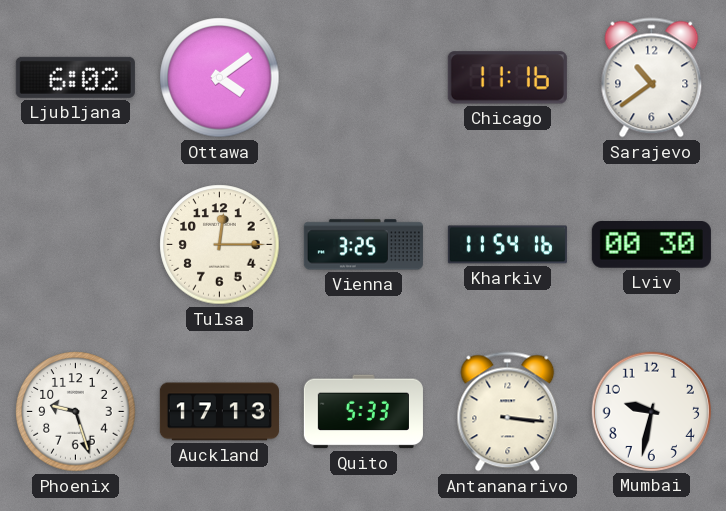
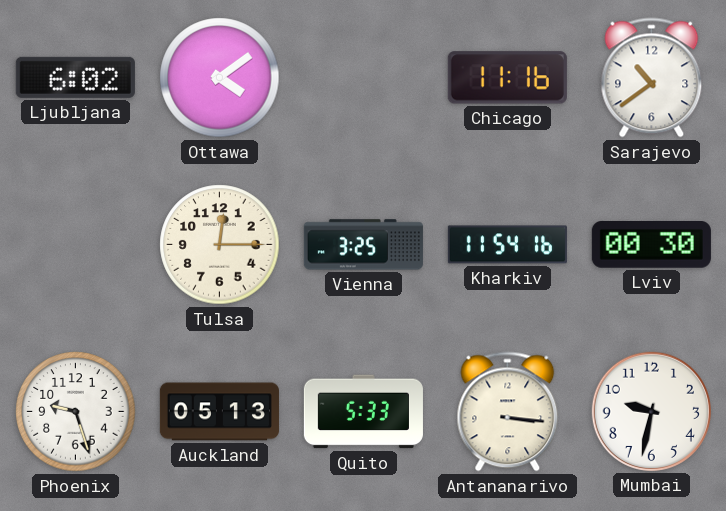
Auckland: 17:13 -> 05:13 (219, 412)
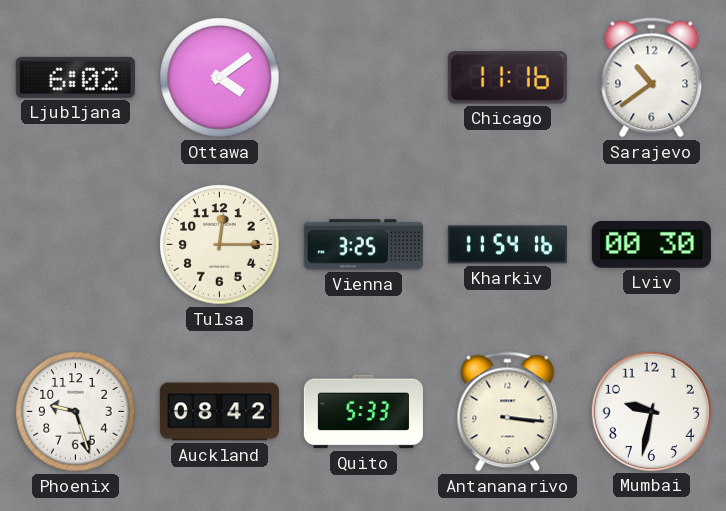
Auckland: 05:13 -> 08:42 (219, 412)
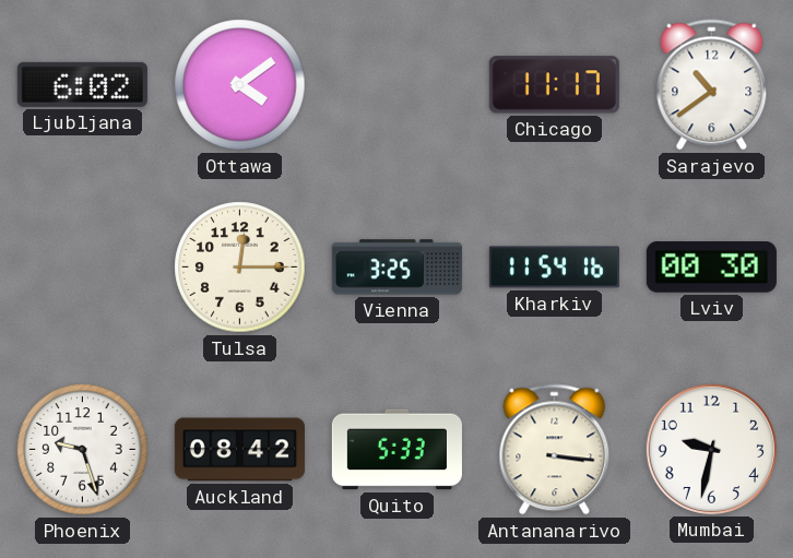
Chicago: 11:16 -> 11:17 (554, 85)
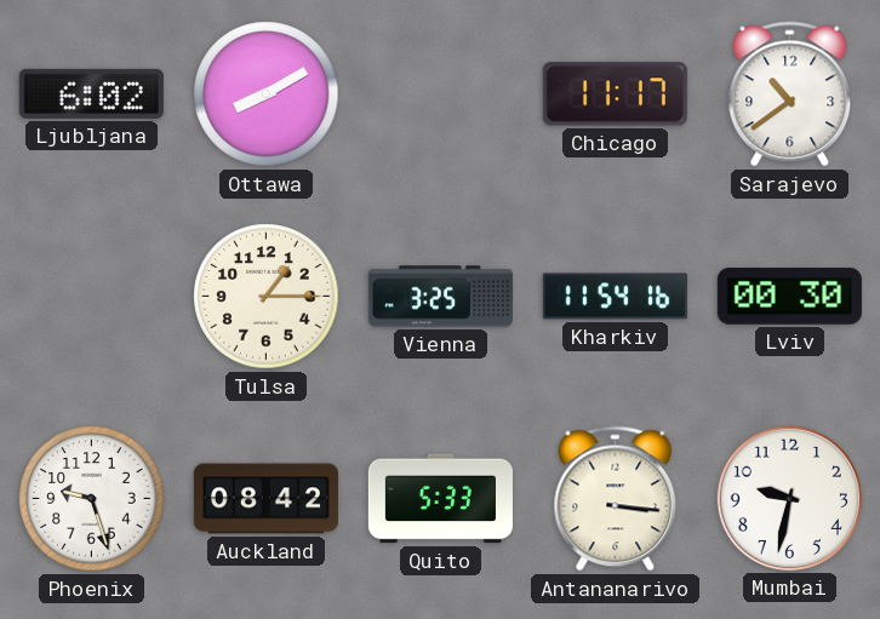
Ottawa: 4:09 -> 8:10 (267, 94)
Tulsa: 12:15 -> 1:15 (267, 297)
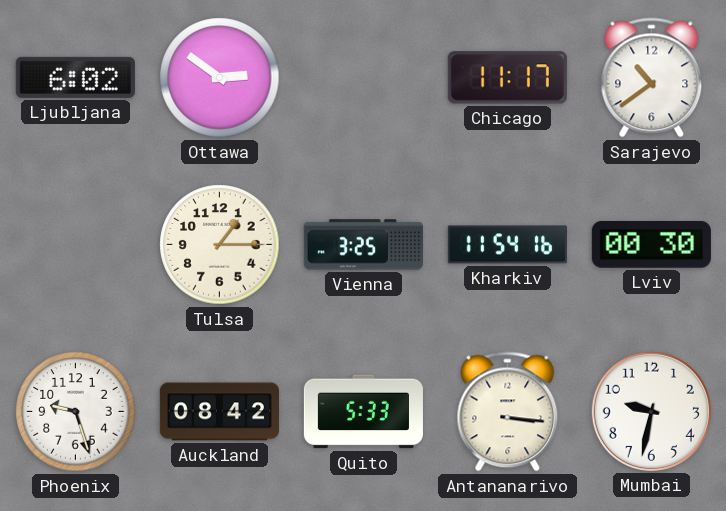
Ottawa: 8:10 -> 2:51 (220, 78)
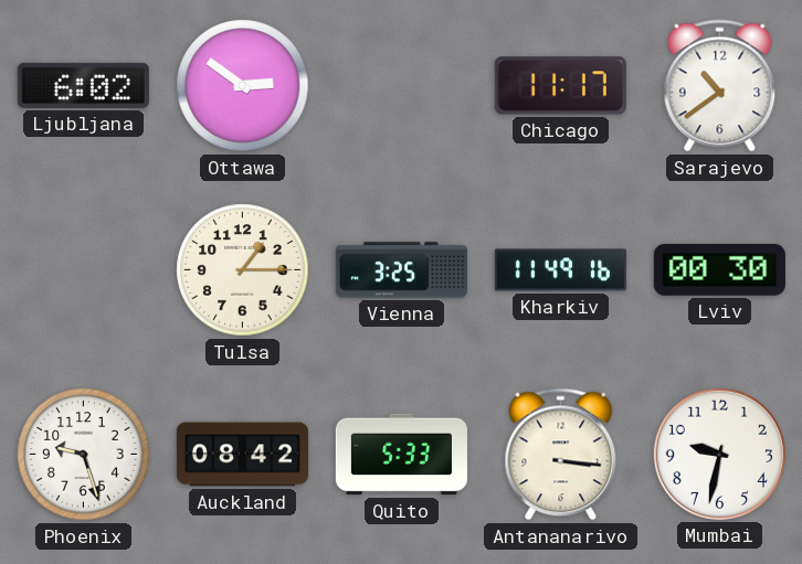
Kharkiv: 11:54 -> 11:49 (560, 270)
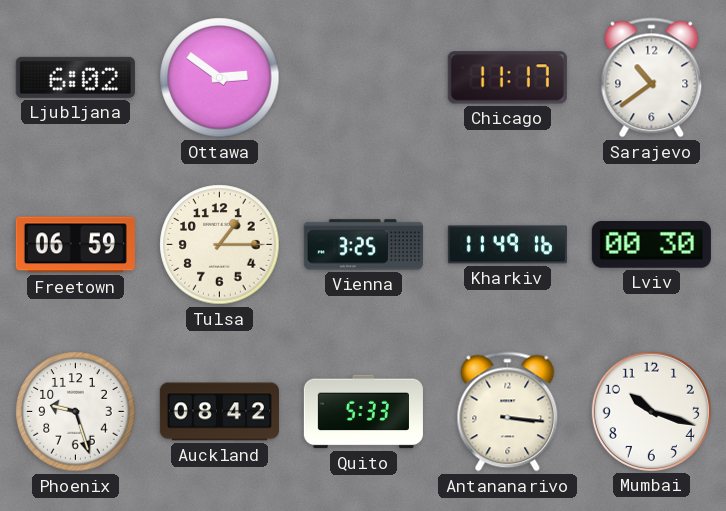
Freetown: none -> 06:59 (75, 245)
Mumbai: 9:32 -> 10:18 (651, 411)
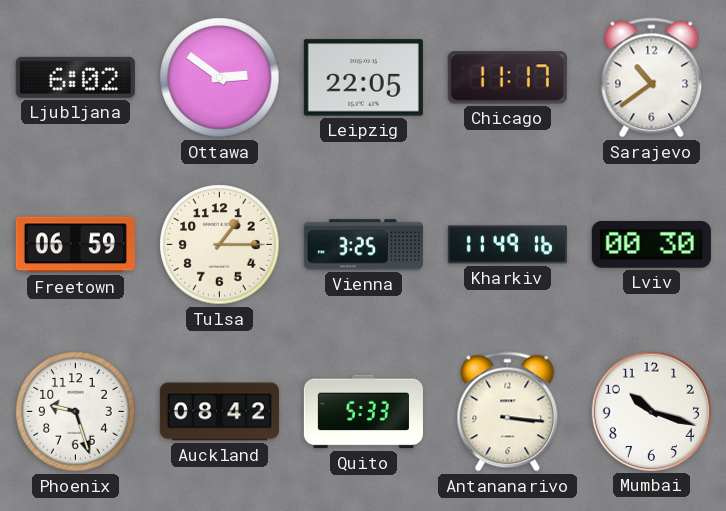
Leipzig: none -> 22:05 (363, 78)
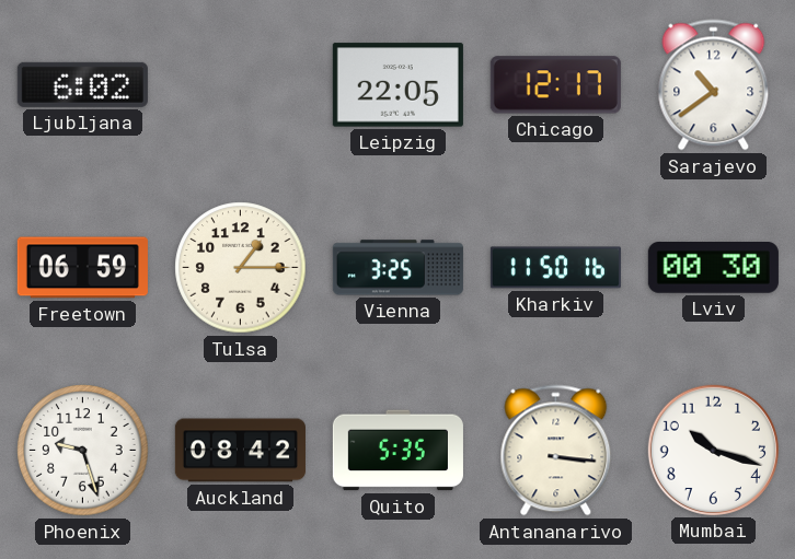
Ottawa: 2:51 -> none (220, 78)
Chicago: 11:17 -> 12:17 (555, 85)
Kharkiv: 11:49 -> 11:50 (555, 268)
Quito: 5:33 -> 5:35 (397, 451)
